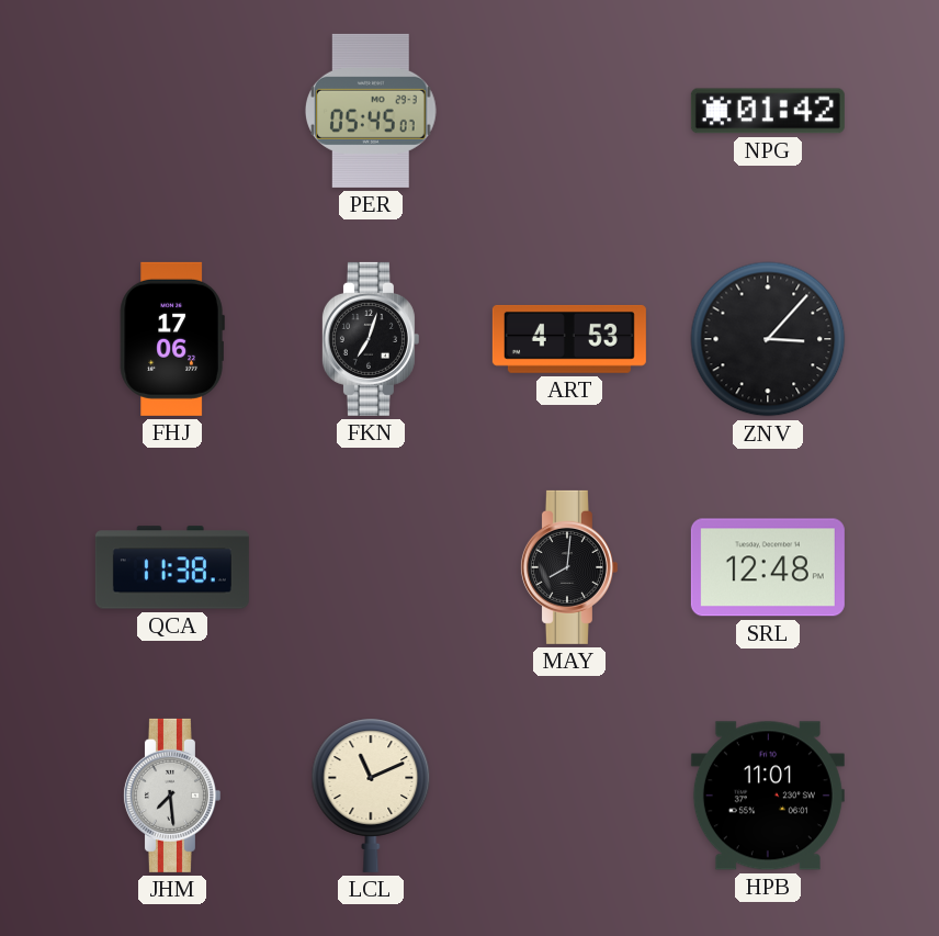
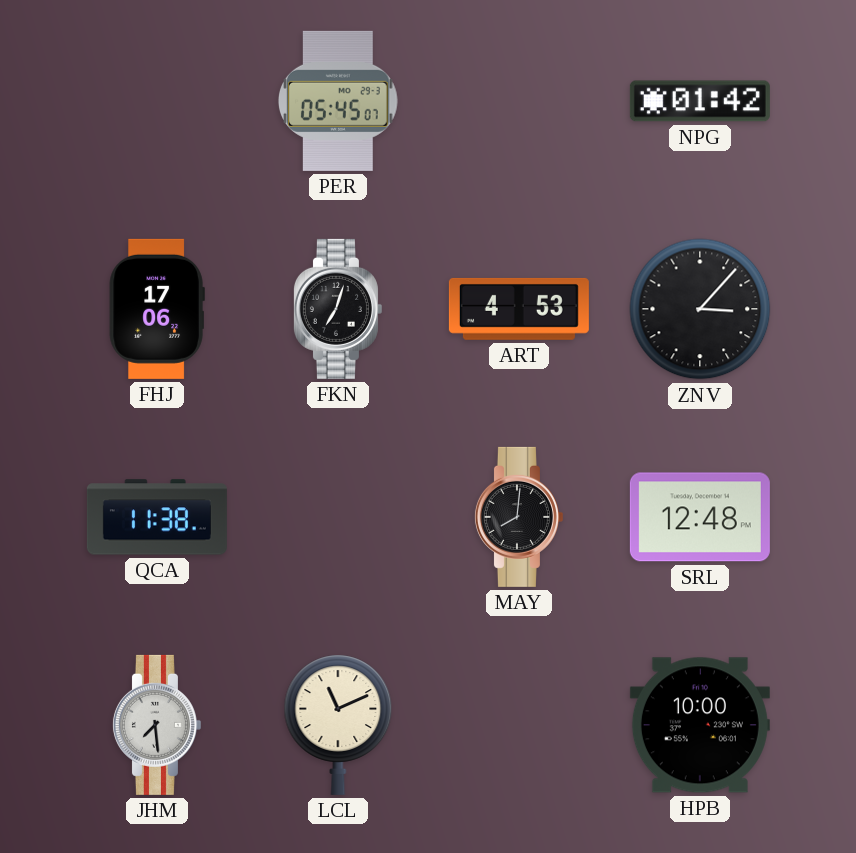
HPB: 11:01 -> 10:00 (700, 725)
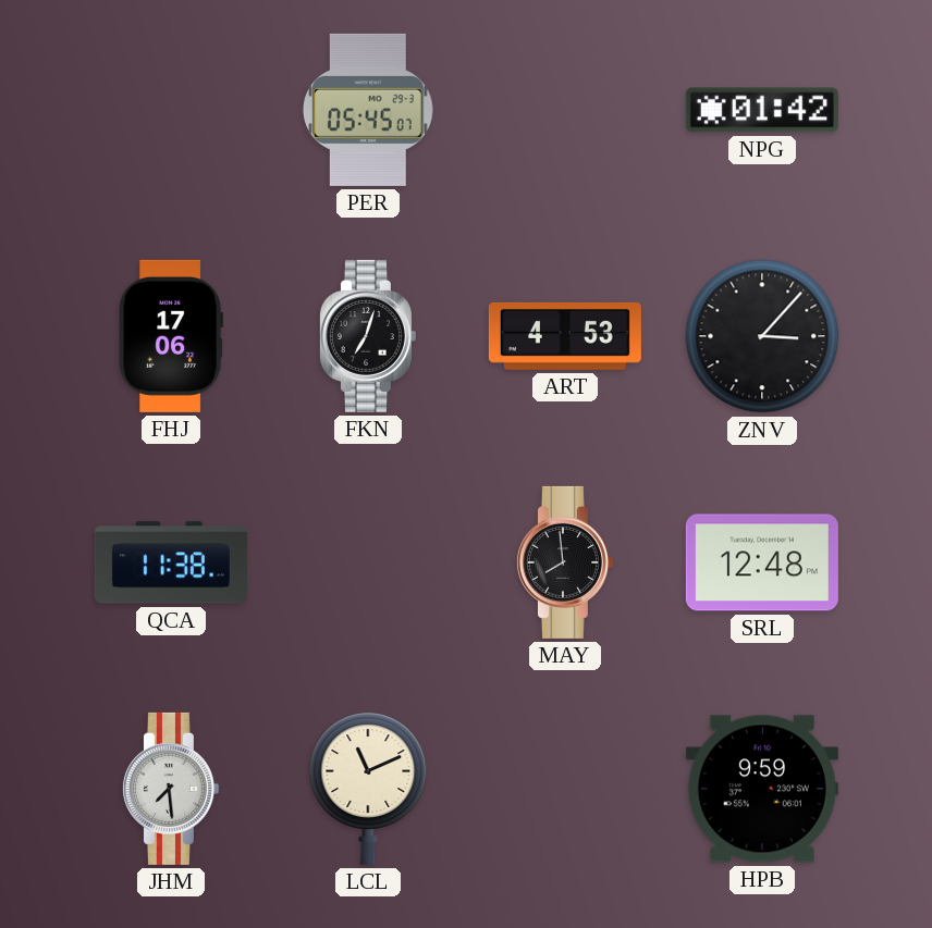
MAY: 8:01 -> 7:59 (564, 562)
HPB: 10:00 -> 9:59 (762, 789)
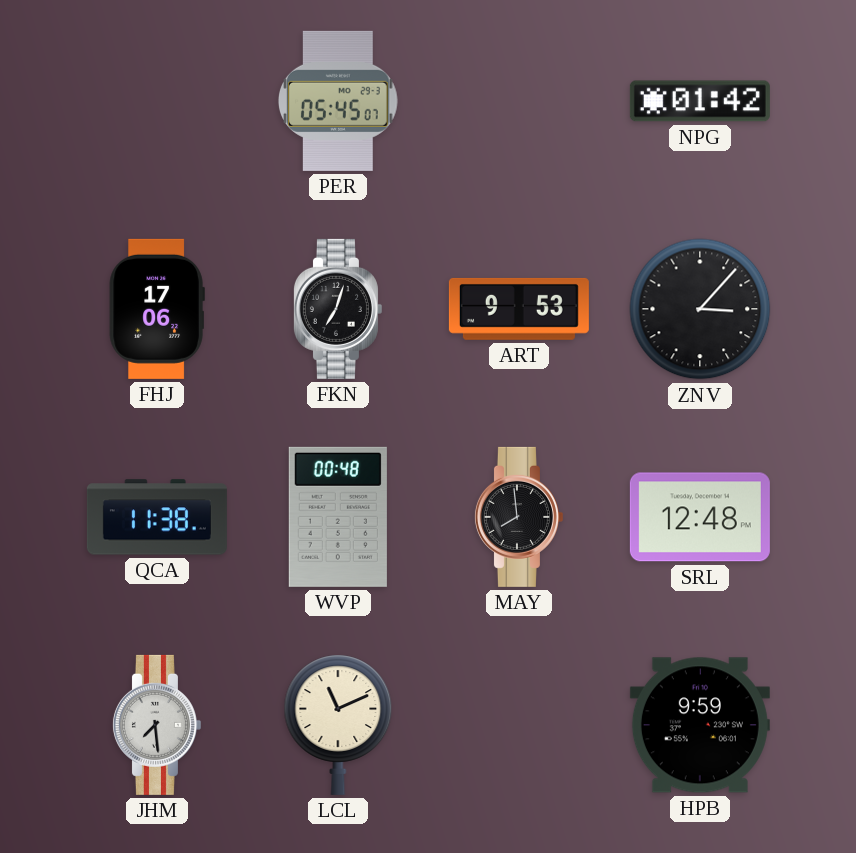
ART: 4:53 -> 9:53 (519, 309)
WVP: none -> 00:48 (338, 517)
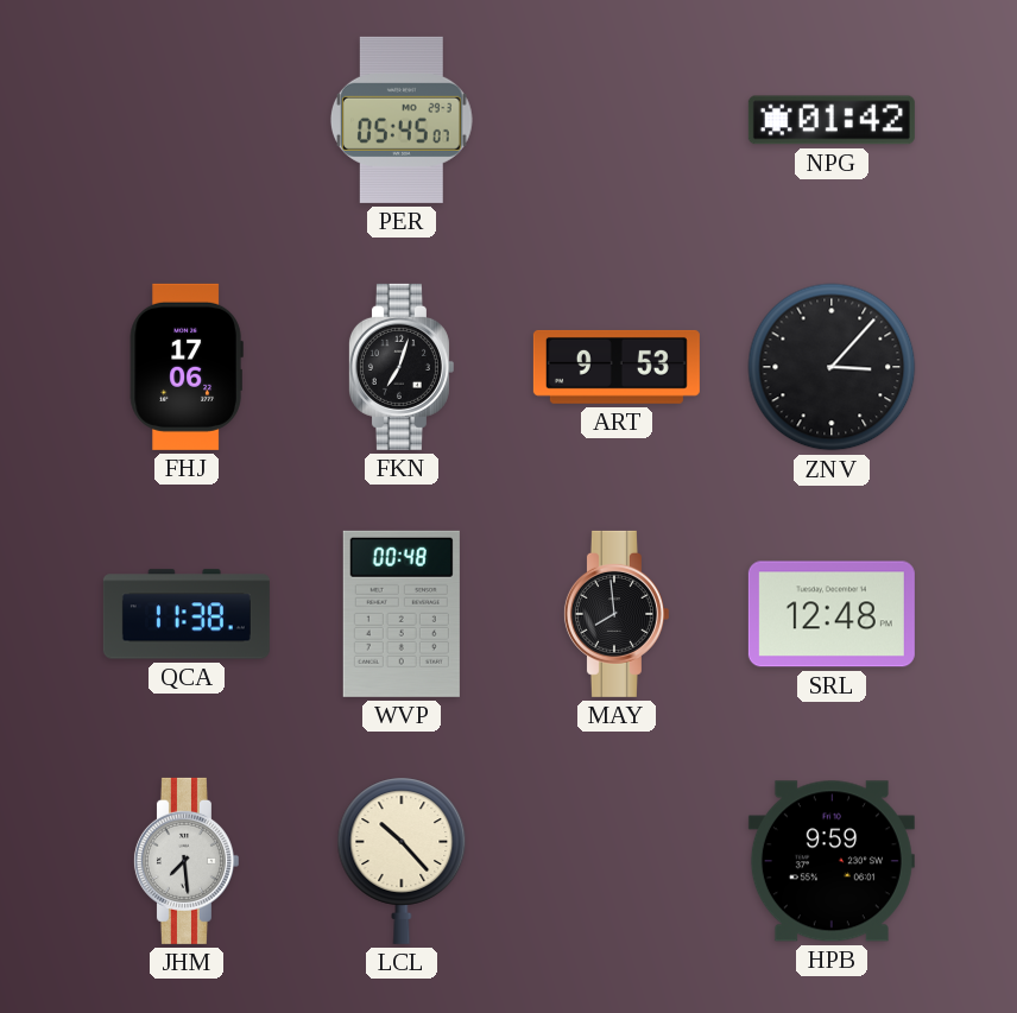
LCL: 11:11 -> 10:23 (402, 861)
